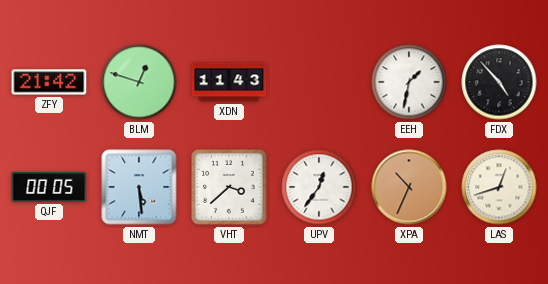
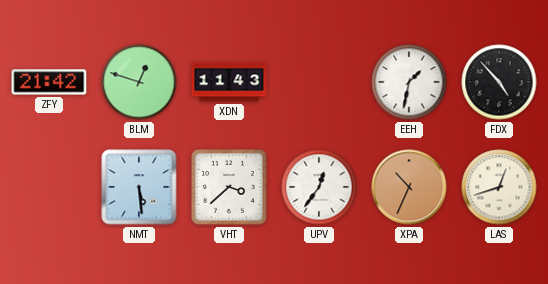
QJF: 00:05 -> none (49, 187)
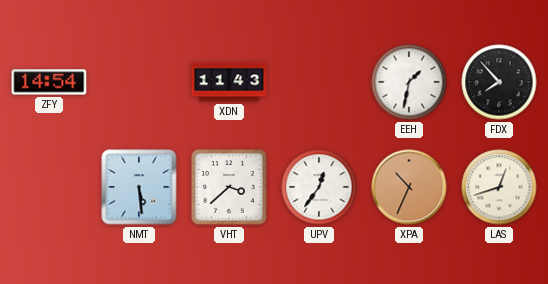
ZFY: 21:42 -> 14:54 (49, 82)
BLM: 12:48 -> none (139, 82)
FDX: 4:53 -> 7:53 (499, 82)
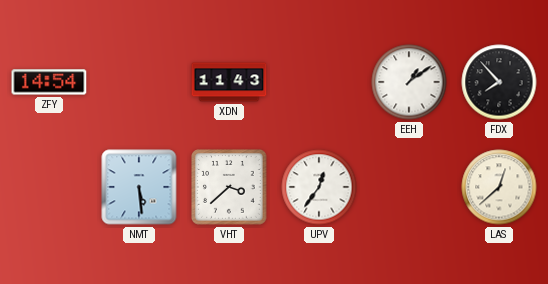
EEH: 1:32 -> 1:09 (409, 82)
XPA: 10:34 -> none (409, 187)
LAS: 12:42 -> 12:38 (499, 187)
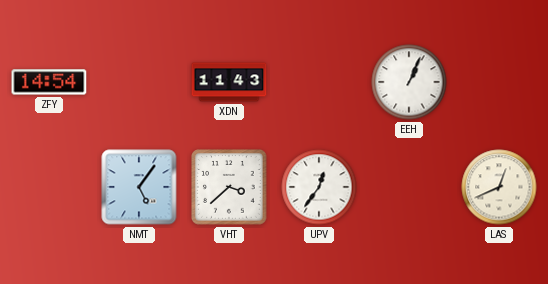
EEH: 1:09 -> 1:04 (409, 82)
FDX: 7:53 -> none (499, 82)
NMT: 5:29 -> 5:06 (139, 187)
LAS: 12:38 -> 12:41 (499, 187)
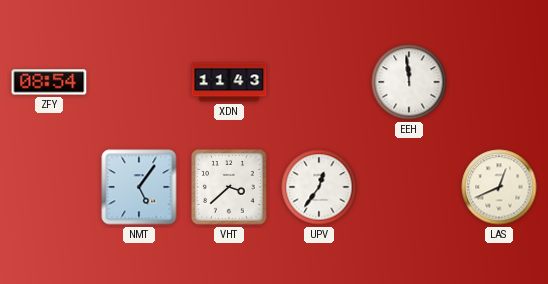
ZFY: 14:54 -> 08:54 (49, 82)
EEH: 1:04 -> 11:59 (409, 82)
